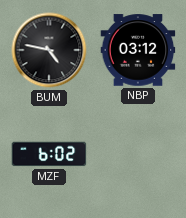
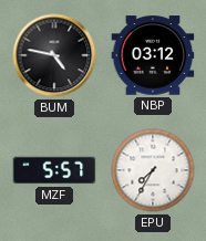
MZF: 6:02 -> 5:57 (54, 170)
EPU: none -> 7:35 (153, 170)
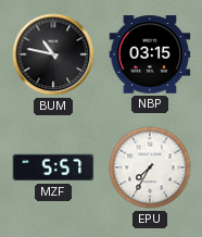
BUM: 4:47 -> 10:47 (53, 54)
NBP: 03:12 -> 03:15 (150, 54)
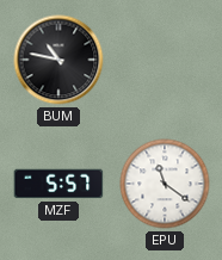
NBP: 03:15 -> none (150, 54)
EPU: 7:35 -> 11:21 (165, 184)
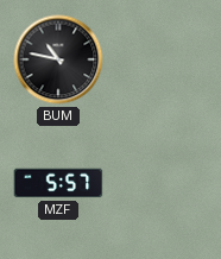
EPU: 11:21 -> none (165, 184)
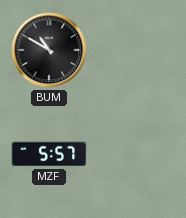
BUM: 10:47 -> 10:50 (49, 50)
